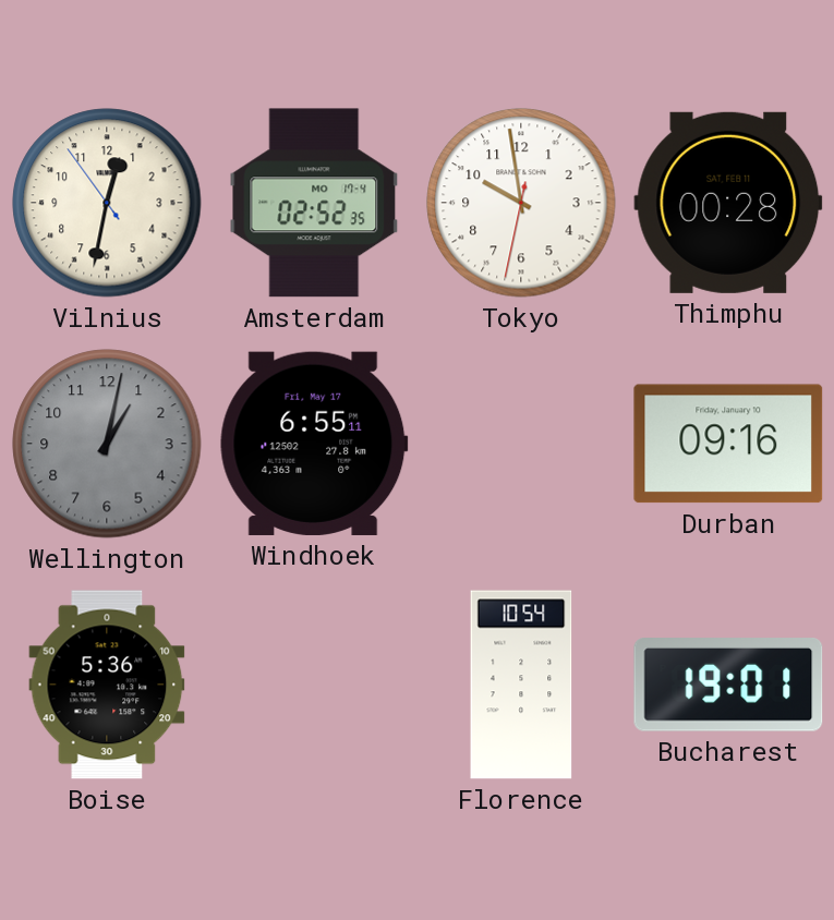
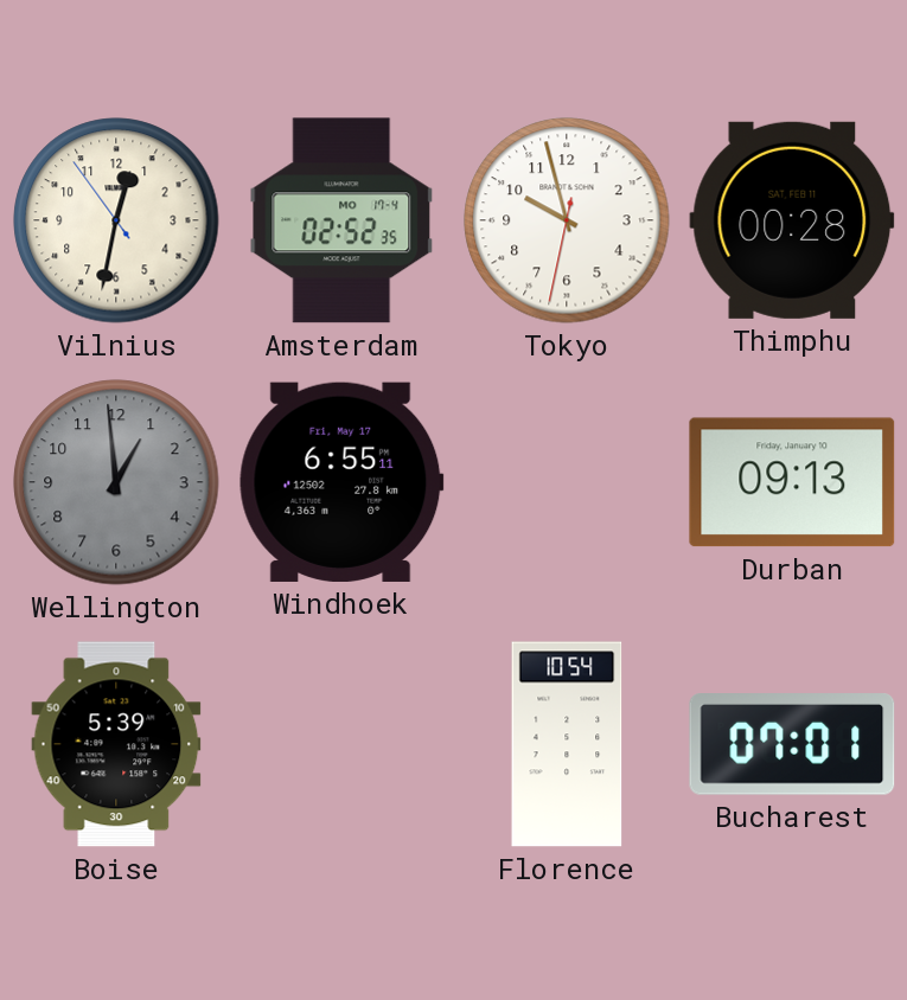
Tokyo: 9:58 -> 9:57 (567, 220)
Wellington: 1:02 -> 12:59 (116, 482)
Durban: 09:16 -> 09:13 (792, 482)
Boise: 5:36 -> 5:39 (116, 744)
Bucharest: 19:01 -> 07:01 (792, 745)
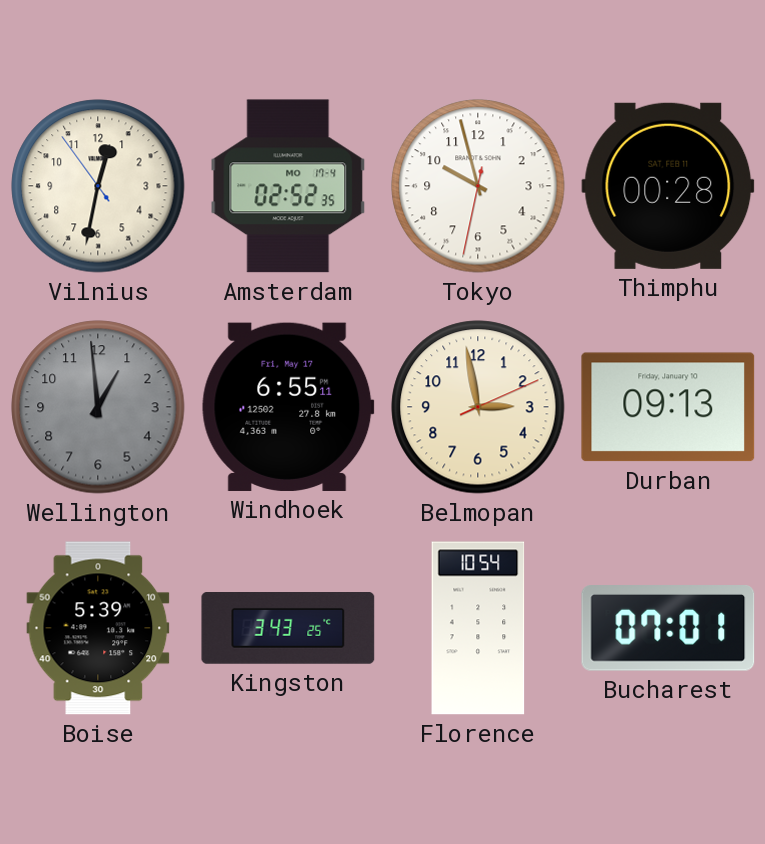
Belmopan: none -> 2:58 (478, 407)
Kingston: none -> 3:43 (288, 629)
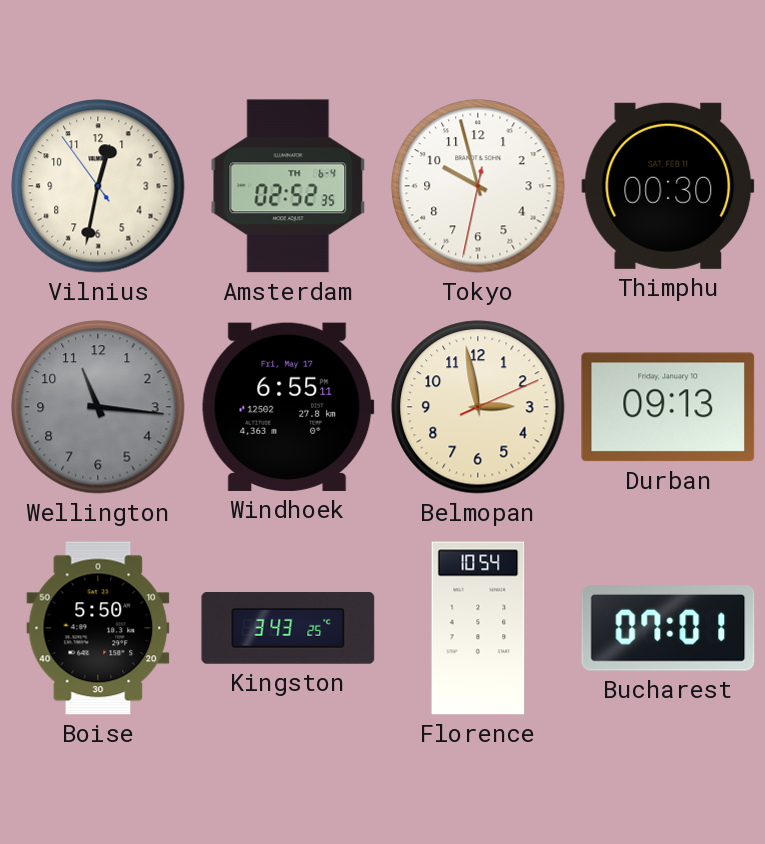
Amsterdam date: MO 17-4 -> TH 6-4 (288, 186)
Thimphu: 00:28 -> 00:30 (668, 186)
Wellington: 12:59 -> 11:16 (98, 407)
Boise: 5:39 -> 5:50 (98, 628)
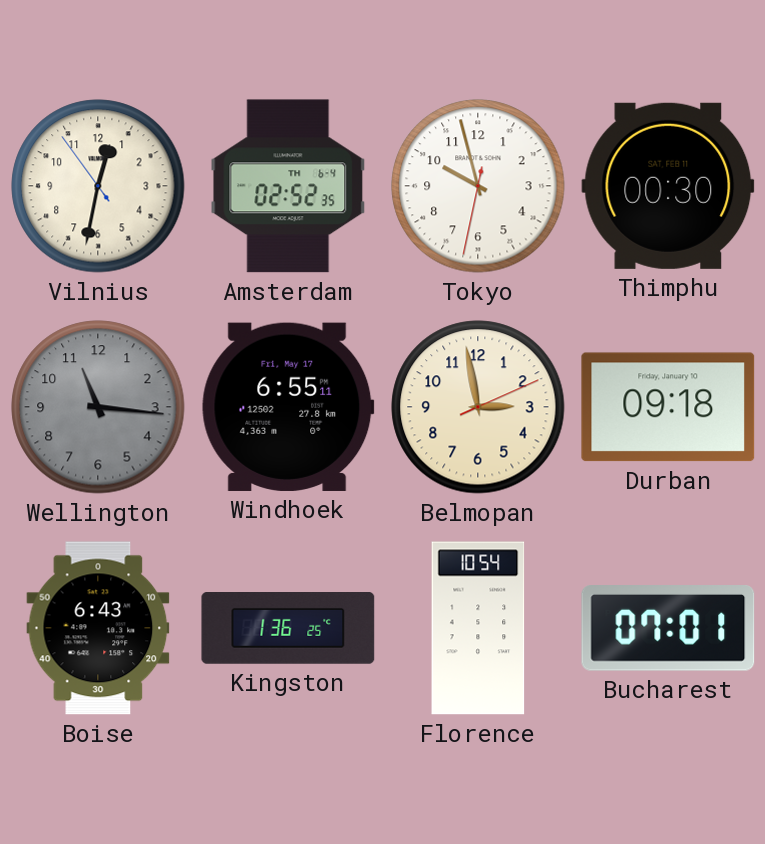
Durban: 09:13 -> 09:18 (668, 407)
Boise: 5:50 -> 6:43 (98, 628)
Kingston: 3:43 -> 1:36 (288, 629)
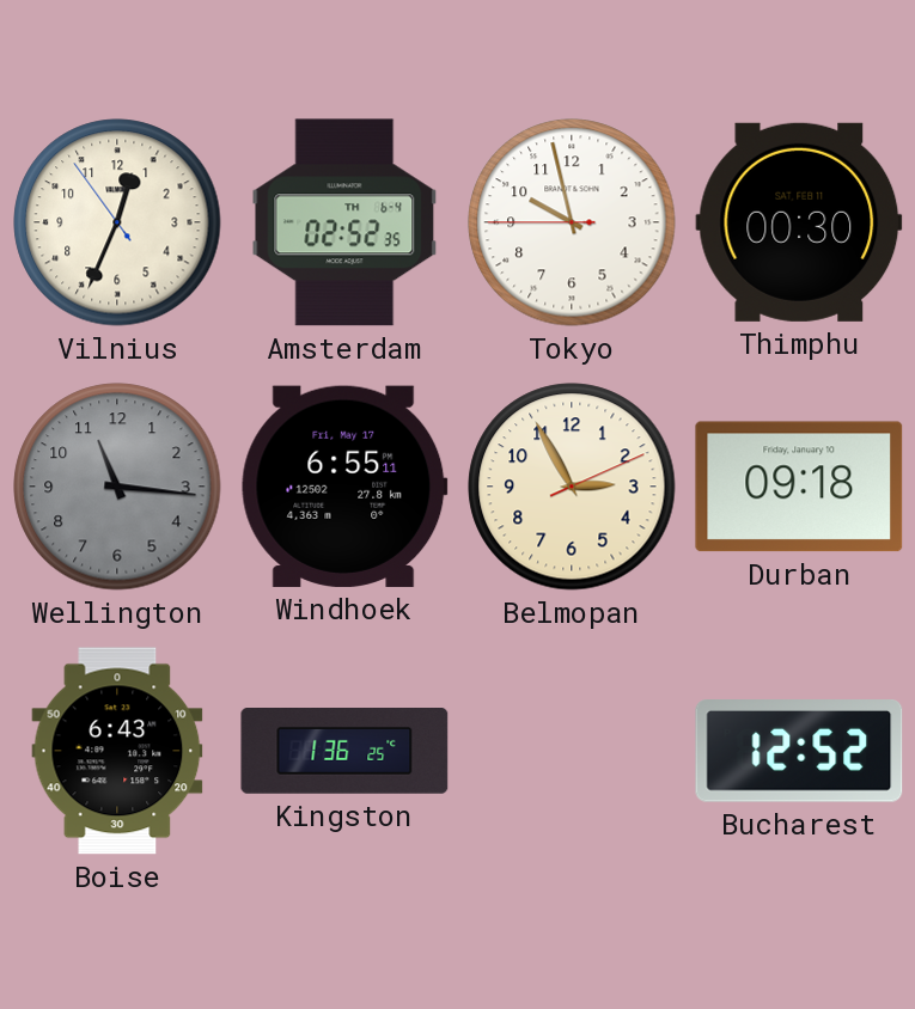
Vilnius: 12:31 -> 12:33 (117, 222)
Tokyo: 9:57:32 -> 9:57:45 (572, 222)
Belmopan: 2:58 -> 2:55 (572, 487)
Florence: 10:54 -> none (478, 628)
Bucharest: 07:01 -> 12:52 (799, 752)
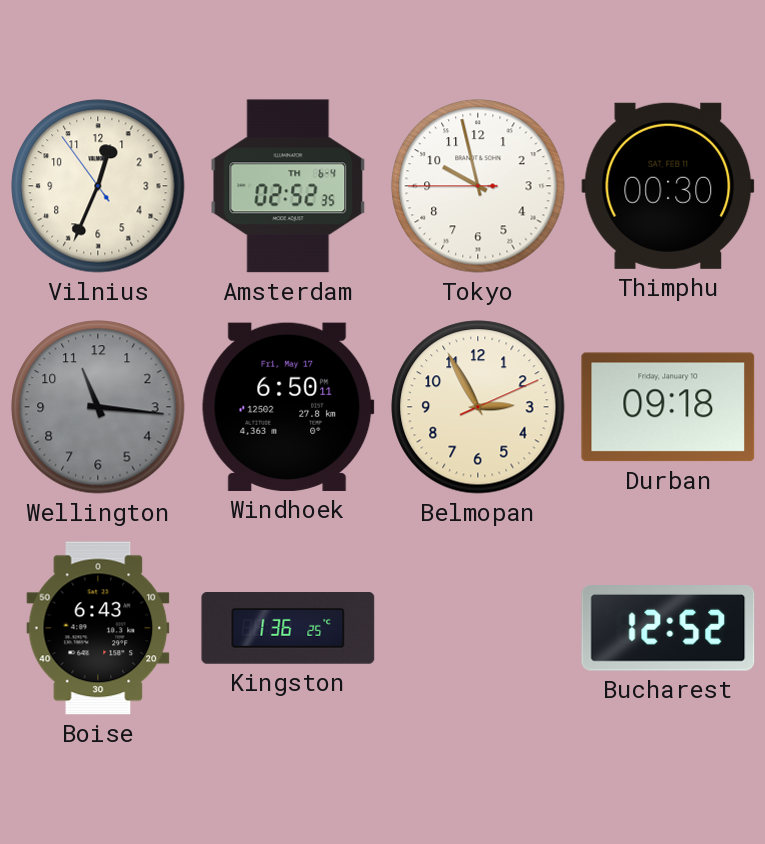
Windhoek: 6:55 -> 6:50 (288, 407)
